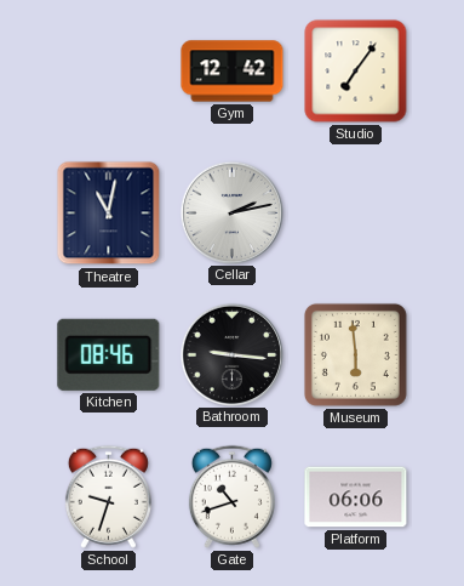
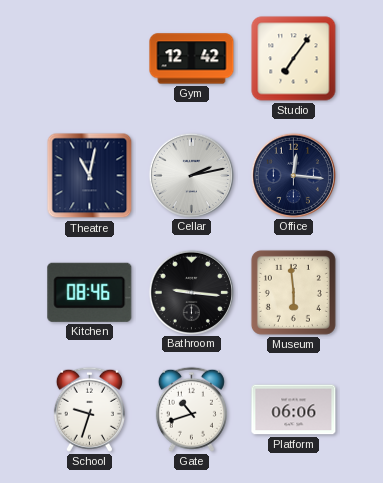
Office: none -> 12:16 (293, 175)
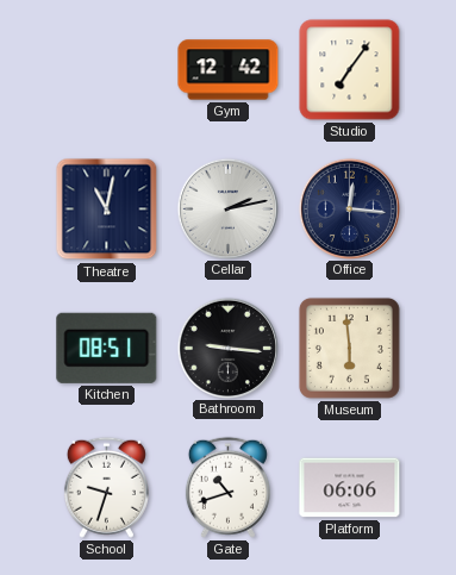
Kitchen: 08:46 -> 08:51 (107, 348)
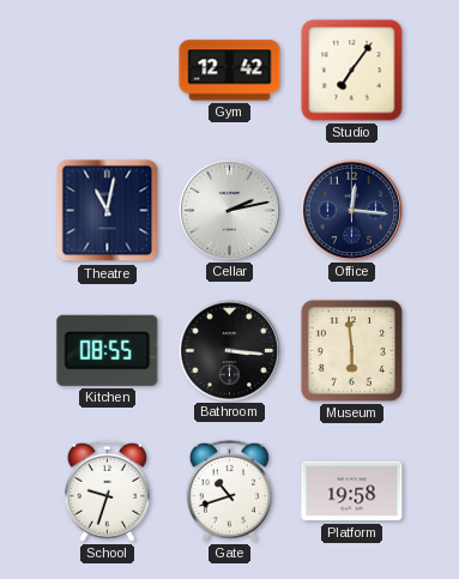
Kitchen: 08:51 -> 08:55 (108, 350)
Bathroom: 9:16 -> 3:16 (229, 350)
Platform: 06:06 -> 19:58 (352, 491)
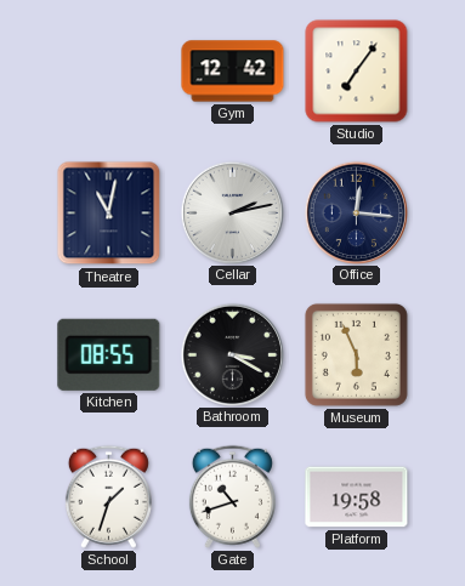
Bathroom: 3:16 -> 3:20 (232, 354)
Museum: 5:59 -> 5:56 (356, 354)
School: 9:33 -> 1:33 (108, 496)
